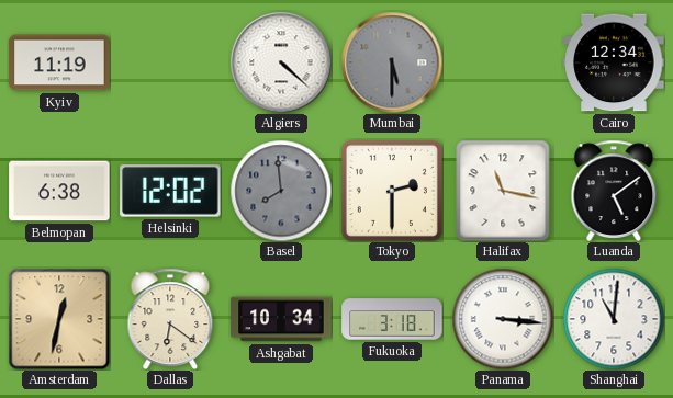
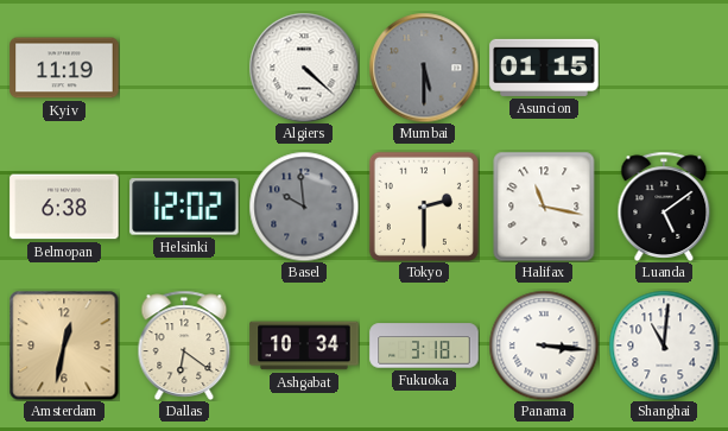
Asuncion: none -> 01:15 (544, 68)
Cairo: 12:34 -> none (614, 62)
Basel: 7:59 -> 9:59 (304, 207)
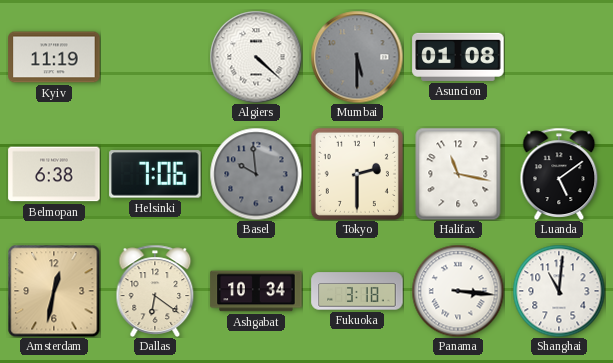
Asuncion: 01:15 -> 01:08 (458, 57)
Helsinki: 12:02 -> 7:06 (155, 174)
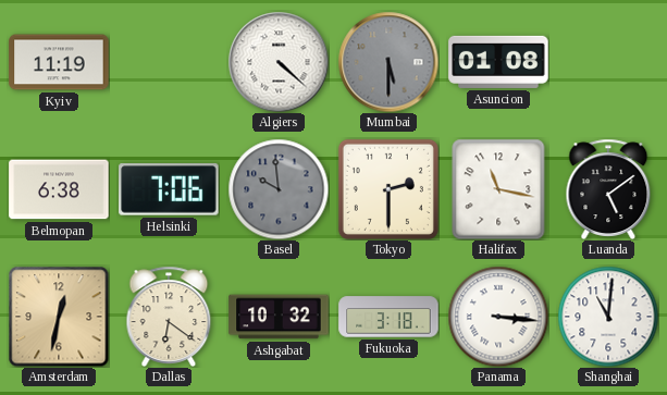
Ashgabat: 10:34 -> 10:32 (279, 317)
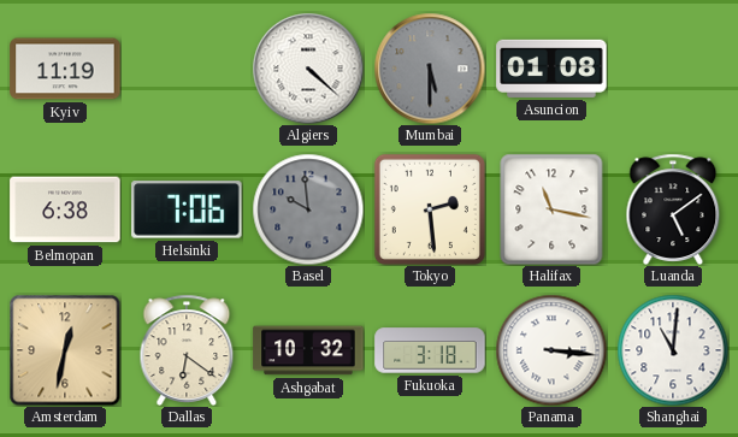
Tokyo: 2:30 -> 2:29 (430, 209)
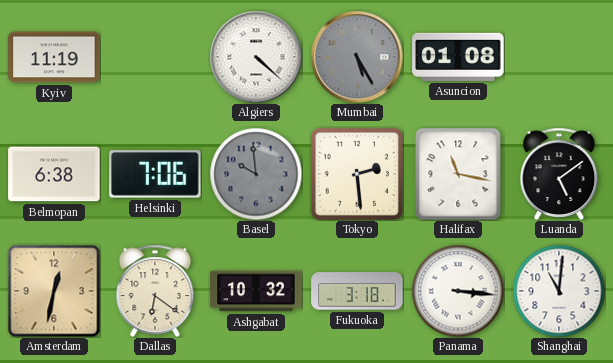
Mumbai: 5:30 -> 5:25 (357, 57)
